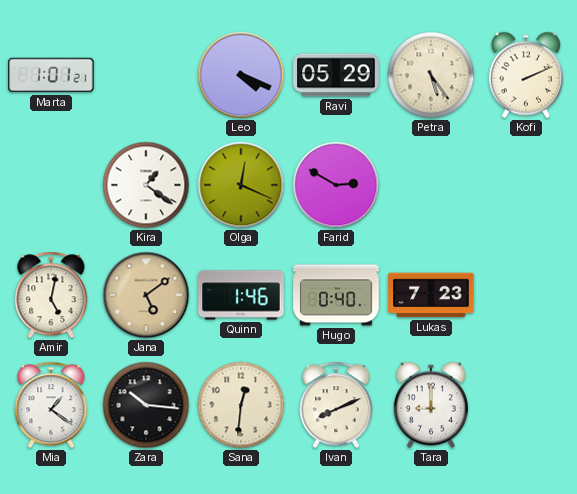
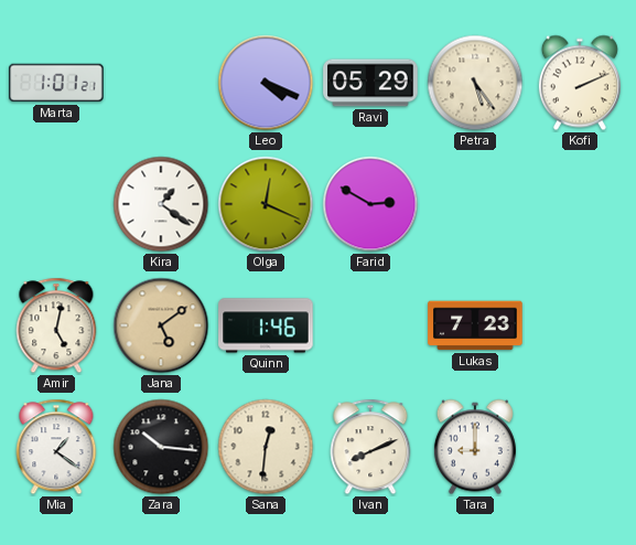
Hugo: 0:40 -> none (336, 295)
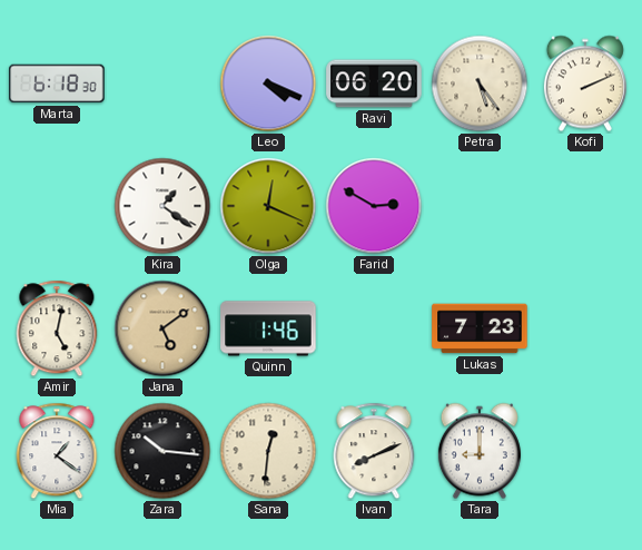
Marta: 1:01 -> 6:18 (57, 84)
Ravi: 05:29 -> 06:20 (374, 84)
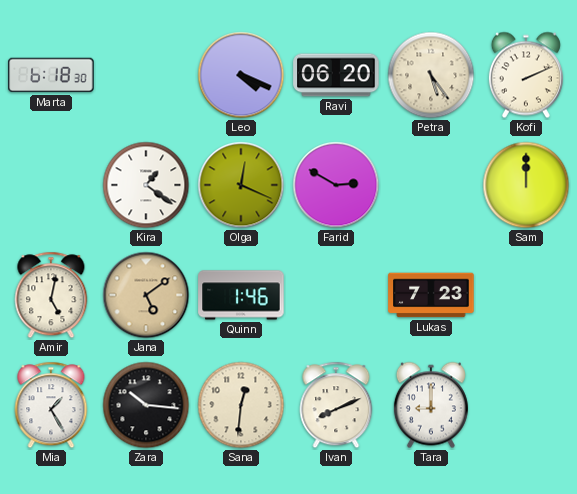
Sam: none -> 12:00 (526, 185)
Mia: 1:21 -> 1:25 (51, 405)
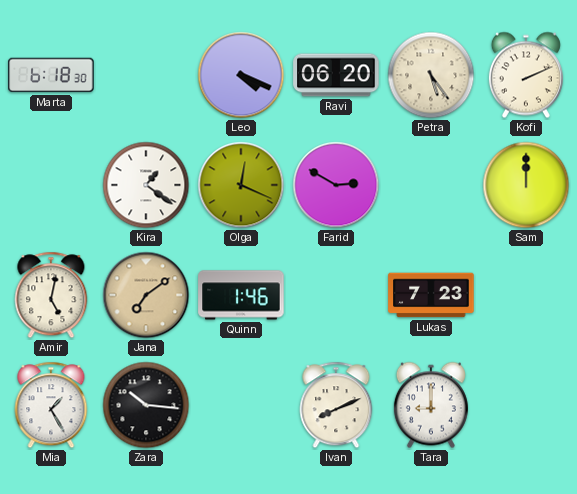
Jana: 5:09 -> 7:09 (146, 295)
Sana: 12:31 -> none (241, 405)
